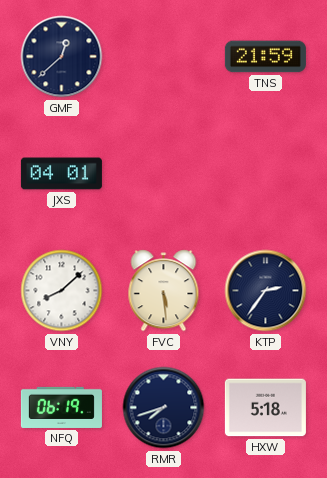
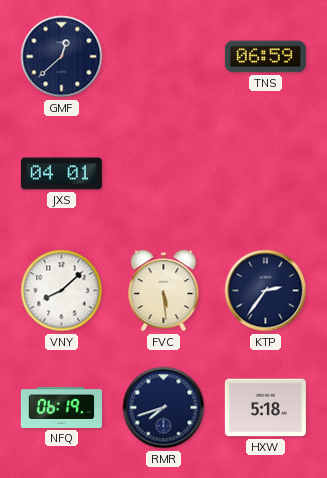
TNS: 21:59 -> 06:59 (265, 57)
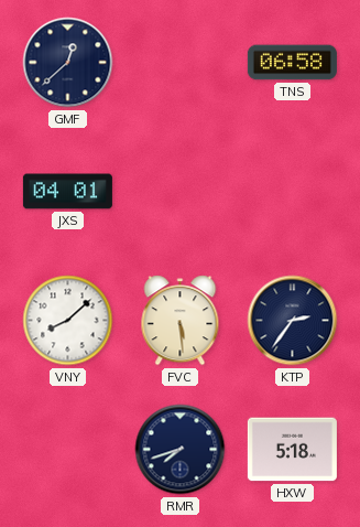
TNS: 06:59 -> 06:58 (292, 63)
NFQ: 06:19 -> none (61, 407)
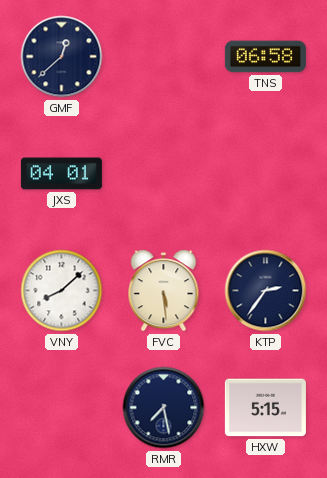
RMR: 7:42 -> 7:28 (164, 408)
HXW: 5:18 -> 5:15 (265, 408)
